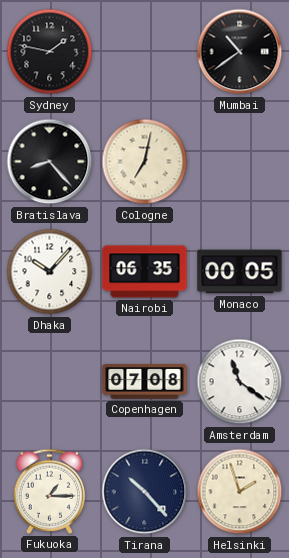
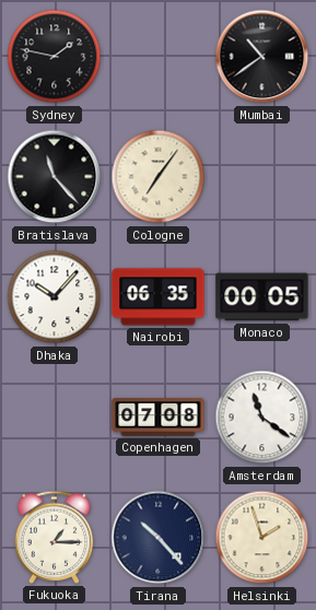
Bratislava: 8:23 -> 11:23 (55, 177)
Cologne: 7:02 -> 7:06 (159, 177)
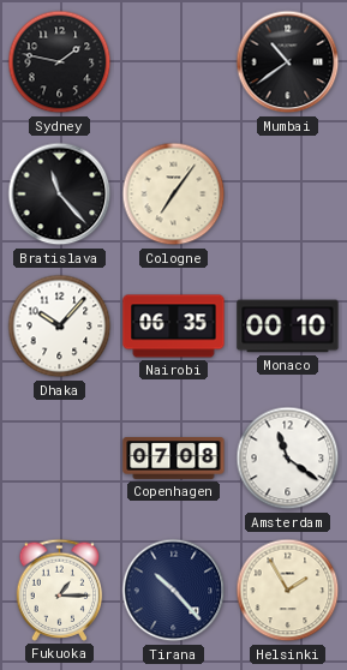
Monaco: 00:05 -> 00:10 (288, 327)
Helsinki: 1:57 -> 1:55 (288, 591)
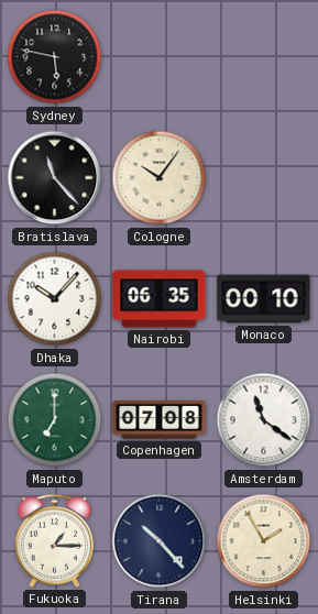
Sydney: 1:47 -> 5:47 (55, 57)
Mumbai: 10:39 -> none (288, 62)
Cologne: 7:06 -> 10:06 (160, 178)
Maputo: none -> 7:00 (55, 420)
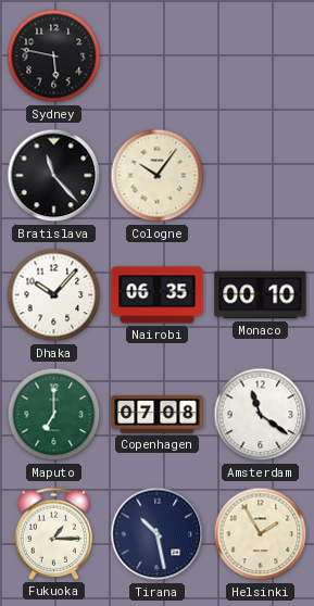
Tirana: 10:23 -> 10:28 (158, 534)
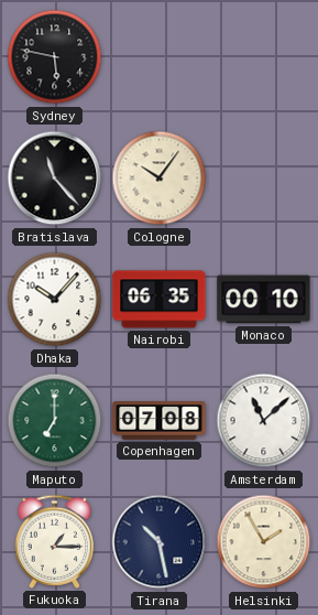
Amsterdam: 11:21 -> 11:08 (264, 421)
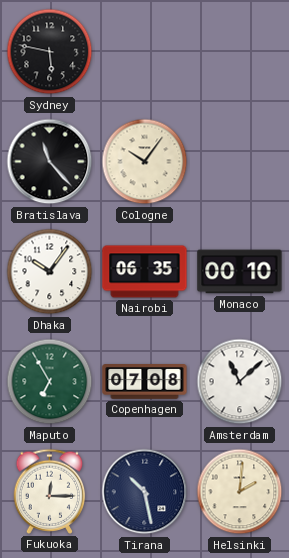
Dhaka: 10:07 -> 10:06 (50, 272)
Maputo: 7:00 -> 6:55 (50, 382)
Fukuoka: 1:15 -> 12:15 (50, 491)
Helsinki: 1:55 -> 2:01 (240, 492)
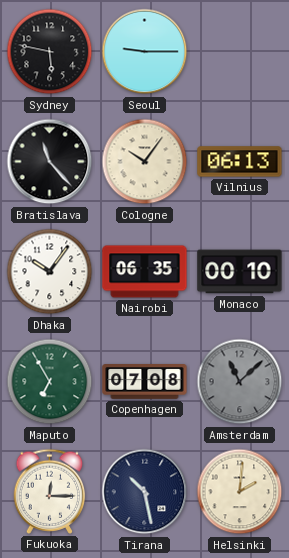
Seoul: none -> 9:15 (145, 52)
Vilnius: none -> 06:13 (240, 162)
Amsterdam dial: white -> grey (240, 382)
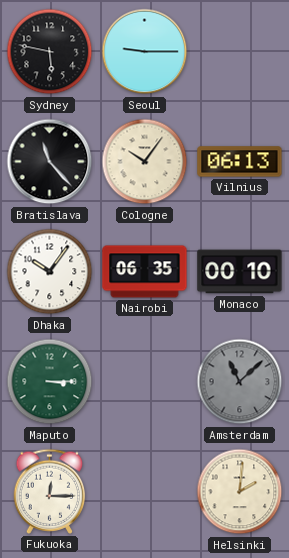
Maputo: 6:55 -> 3:15 (50, 382)
Copenhagen: 07:08 -> none (145, 382)
Tirana: 10:28 -> none (145, 492)
